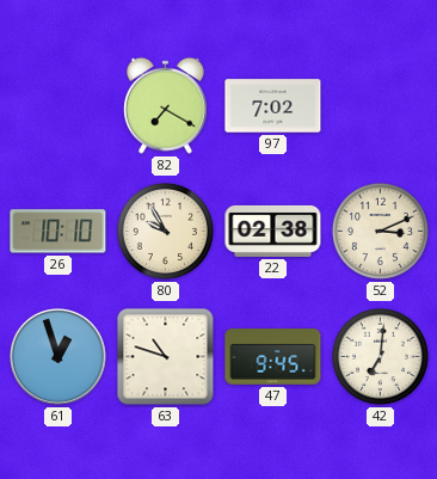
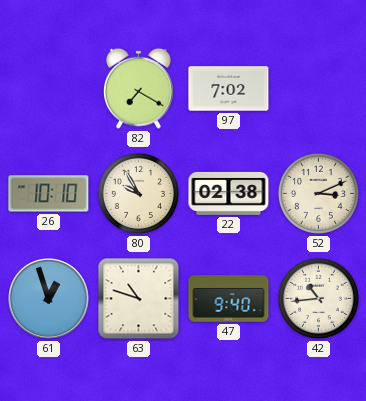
47: 9:45 -> 9:40 (229, 299)
42: 7:01 -> 10:44 (318, 298)
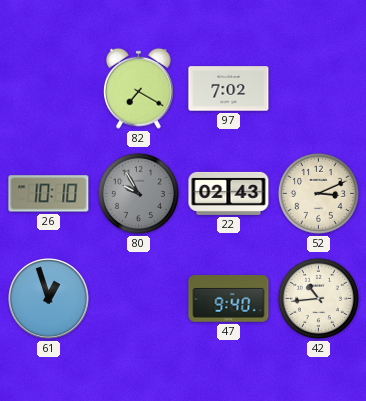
80 dial: cream -> grey (138, 193)
22: 02:38 -> 02:43 (229, 193)
63: 10:48 -> none (139, 299)
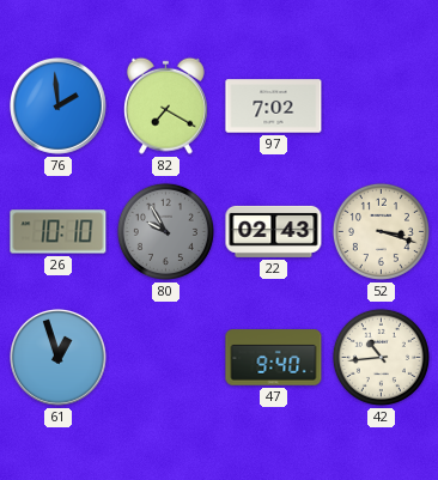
76: none -> 1:59 (59, 107)
52: 3:11 -> 3:18 (381, 231)
